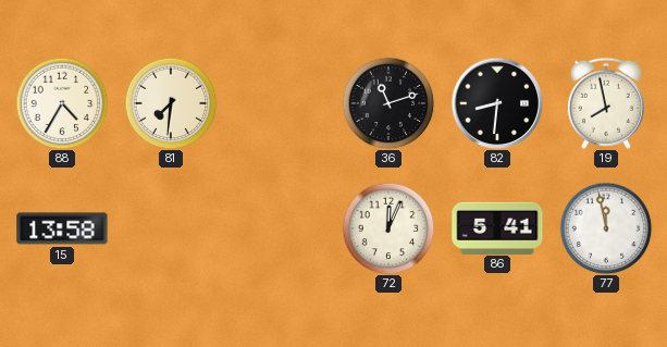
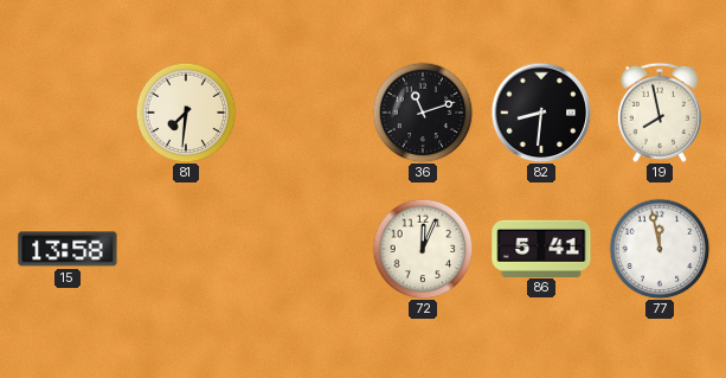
88: 4:35 -> none (62, 103)
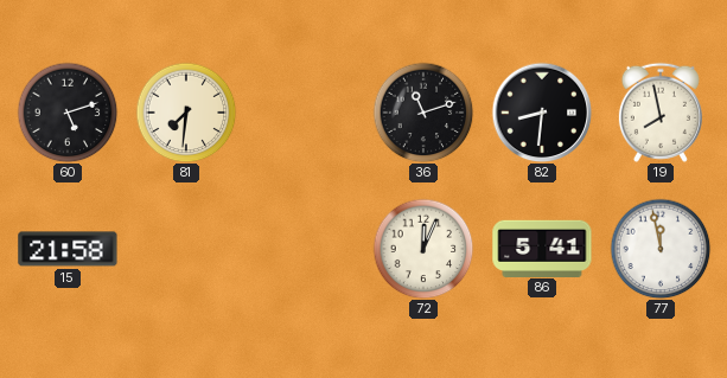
60: none -> 5:12 (68, 113)
15: 13:58 -> 21:58 (68, 249)
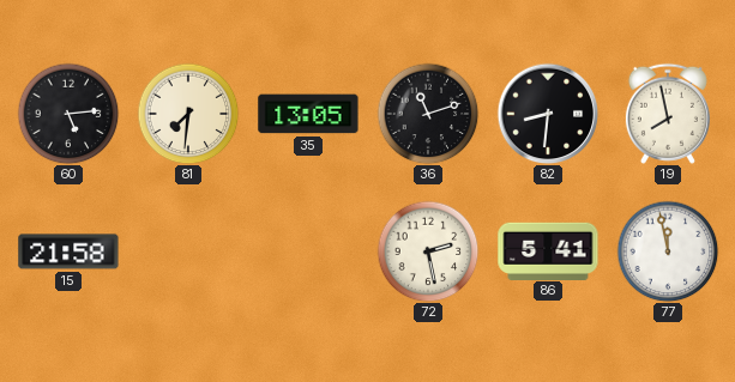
60: 5:12 -> 5:14 (68, 114)
35: none -> 13:05 (308, 114)
72: 12:04 -> 2:28 (428, 251)
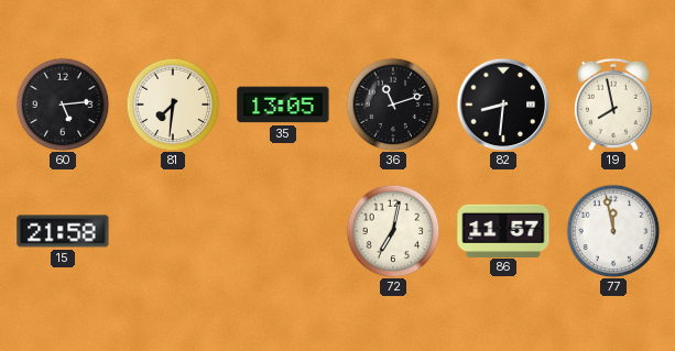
72: 2:28 -> 7:02 (393, 231)
86: 5:41 -> 11:57 (503, 230)
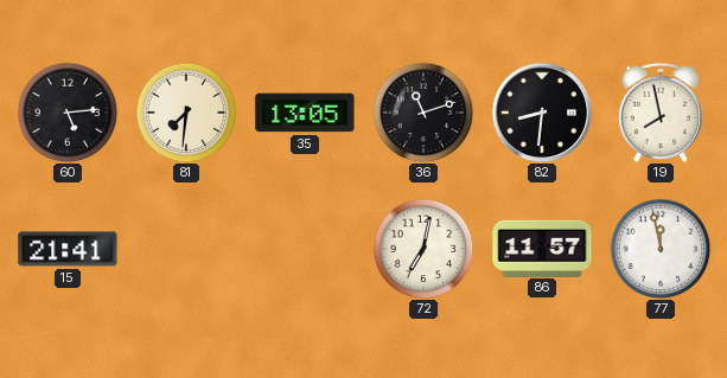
15: 21:58 -> 21:41 (68, 249)
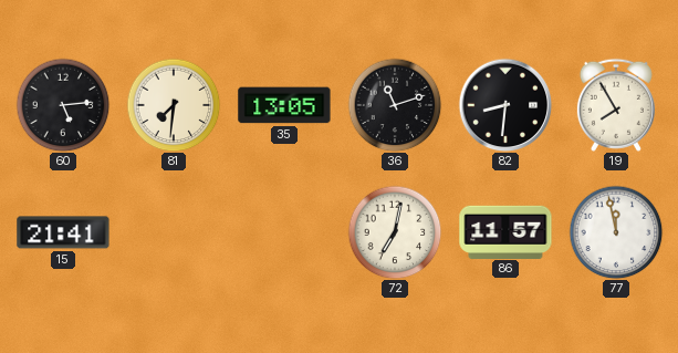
19: 7:58 -> 7:55 (616, 105)
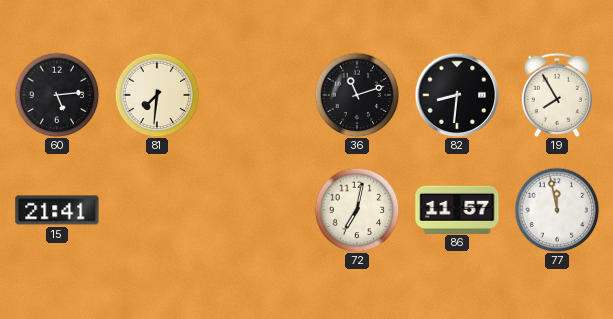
35: 13:05 -> none (284, 105)
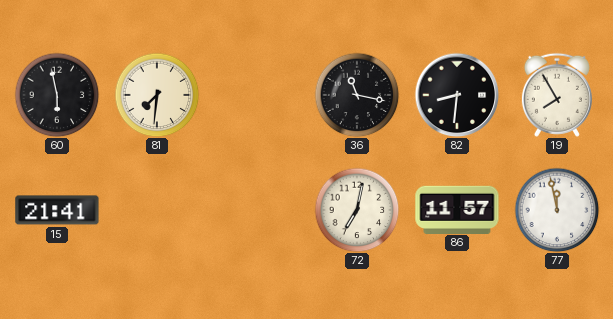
60: 5:14 -> 5:58 (57, 95)
36: 11:12 -> 11:17 (357, 95)
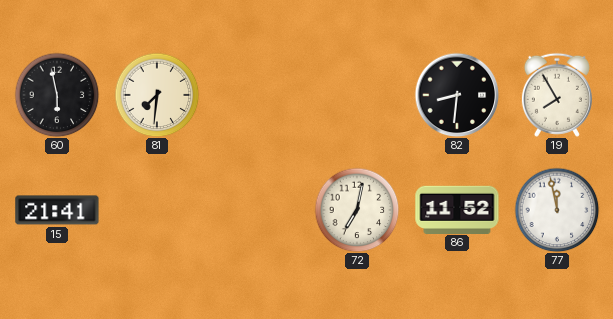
36: 11:17 -> none (357, 95)
86: 11:57 -> 11:52 (457, 209)
